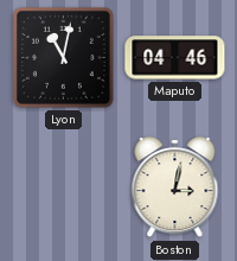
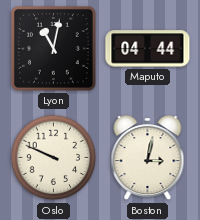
Maputo: 04:46 -> 04:44 (148, 49)
Oslo: none -> 9:49 (54, 158)
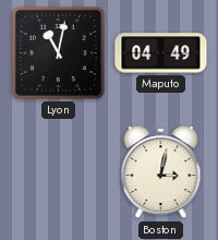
Maputo: 04:44 -> 04:49 (161, 53)
Oslo: 9:49 -> none (54, 158)
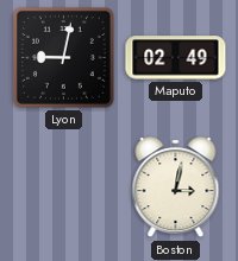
Lyon: 11:02 -> 9:02 (63, 57)
Maputo: 04:49 -> 02:49 (176, 58)
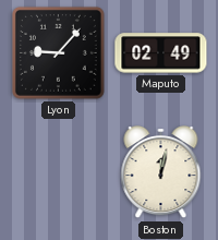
Lyon: 9:02 -> 9:07 (58, 52)
Boston: 3:02 -> 12:02 (161, 173)
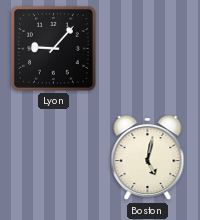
Maputo: 02:49 -> none (161, 53)
Boston: 12:02 -> 5:02 (148, 159)
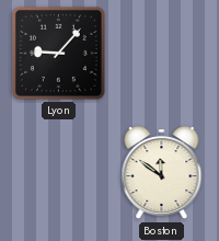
Boston: 5:02 -> 11:51 (162, 174)
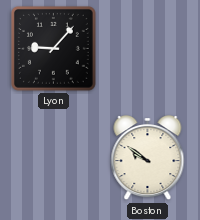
Boston: 11:51 -> 9:51 (148, 159)
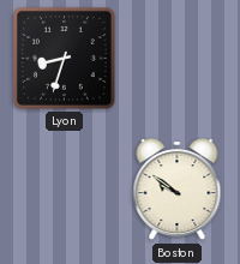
Lyon: 9:07 -> 8:33 (64, 58)
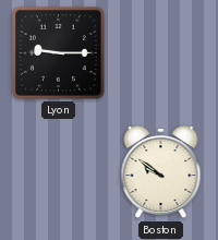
Lyon: 8:33 -> 9:15 (58, 52)
